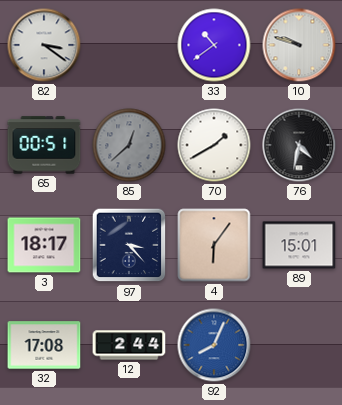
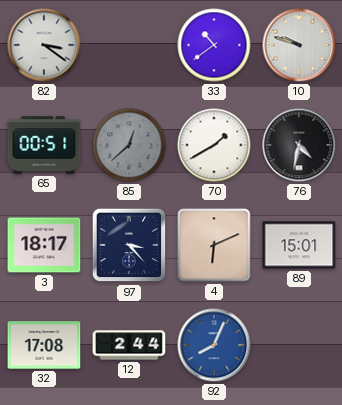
4: 6:06 -> 6:11 (214, 245)
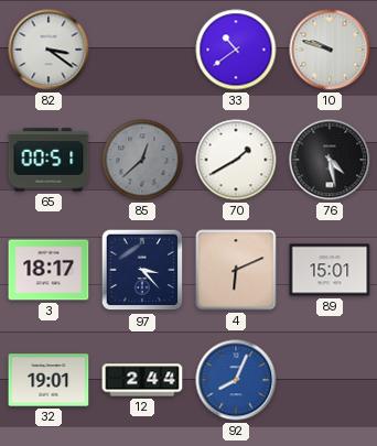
76: 4:32 -> 4:28 (330, 160)
32: 17:08 -> 19:01 (49, 380)
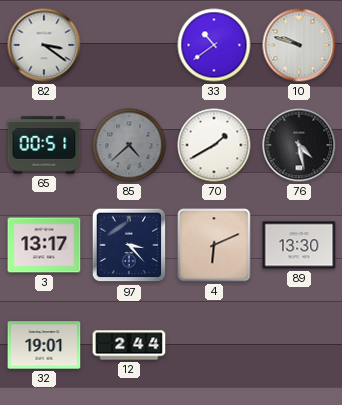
85: 12:38 -> 4:38 (129, 145)
3: 18:17 -> 13:17 (44, 245)
89: 15:01 -> 13:30 (299, 245)
92: 8:04 -> none (236, 380)
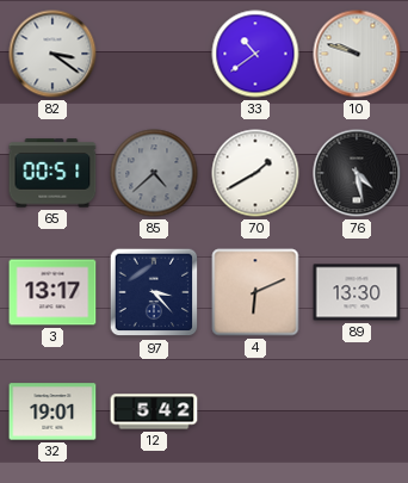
12: 2:44 -> 5:42 (154, 411)
